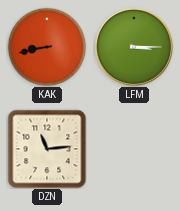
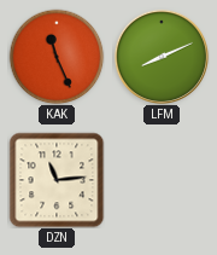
KAK: 8:43 -> 11:26 (57, 57)
LFM: 3:15 -> 8:11 (162, 57)
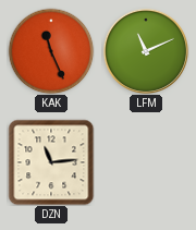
LFM: 8:11 -> 11:11 (146, 51)
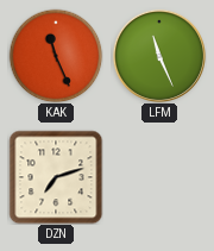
LFM: 11:11 -> 11:26 (159, 56)
DZN: 11:14 -> 7:12 (56, 177)
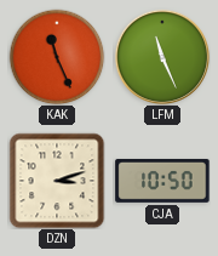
DZN: 7:12 -> 3:12 (57, 181)
CJA: none -> 10:50 (162, 181)
